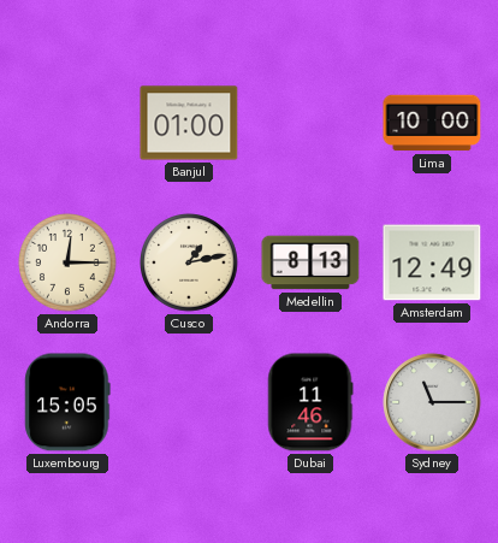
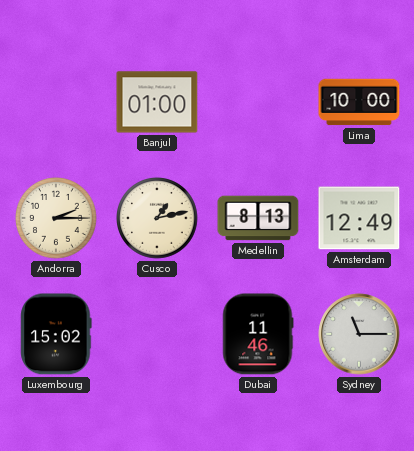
Andorra: 12:15 -> 2:15 (57, 219)
Luxembourg: 15:05 -> 15:02 (56, 334)
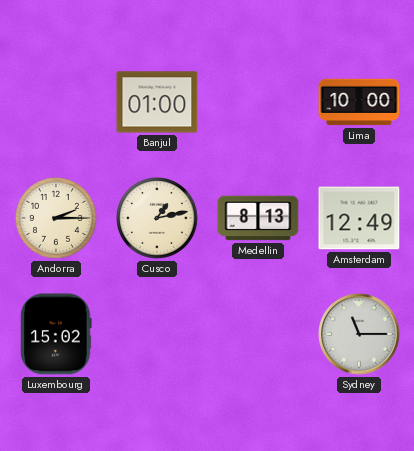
Dubai: 11:46 -> none (258, 334)
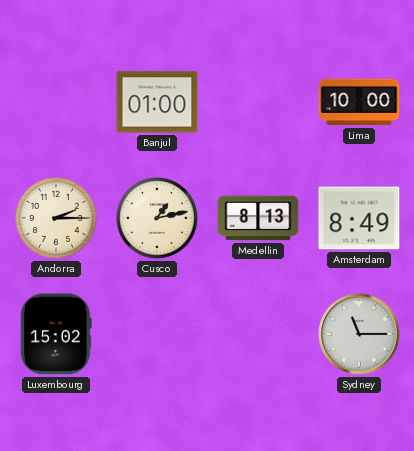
Amsterdam: 12:49 -> 8:49 (359, 218)
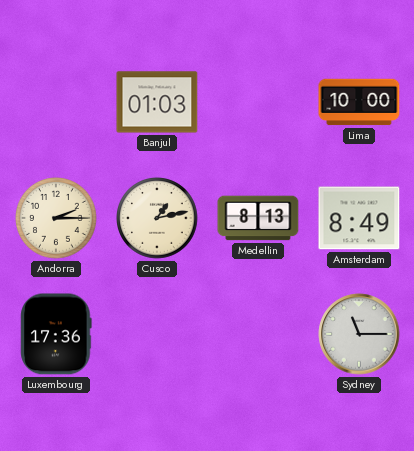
Banjul: 01:00 -> 01:03 (157, 102)
Luxembourg: 15:02 -> 17:36 (56, 334)
